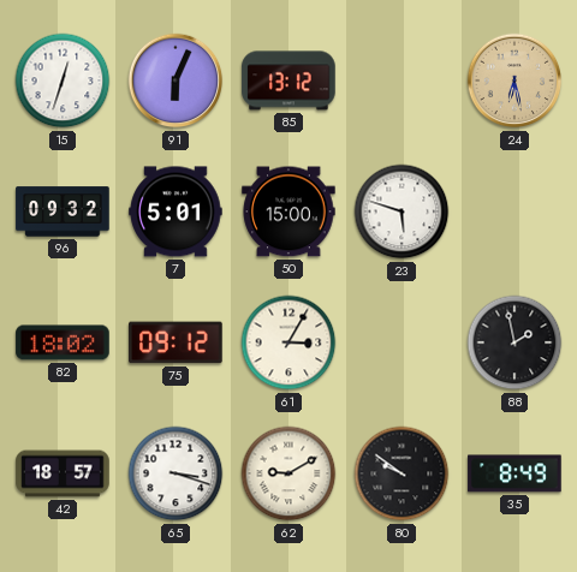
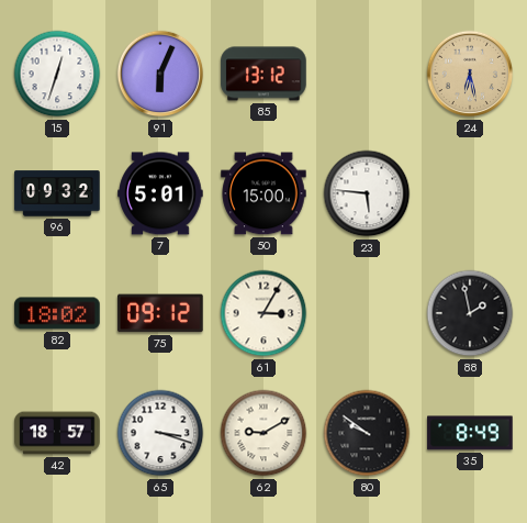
23: 5:48 -> 5:46 (367, 193)
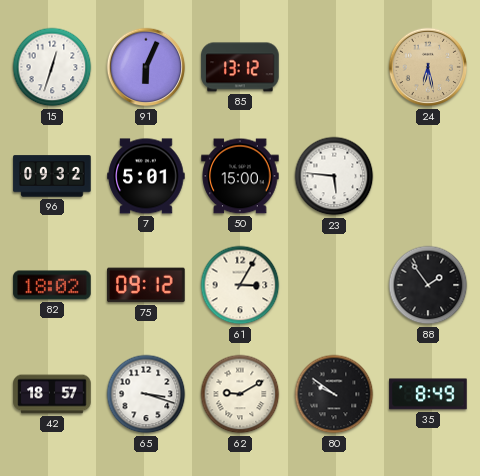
88: 1:58 -> 1:54 (428, 285)
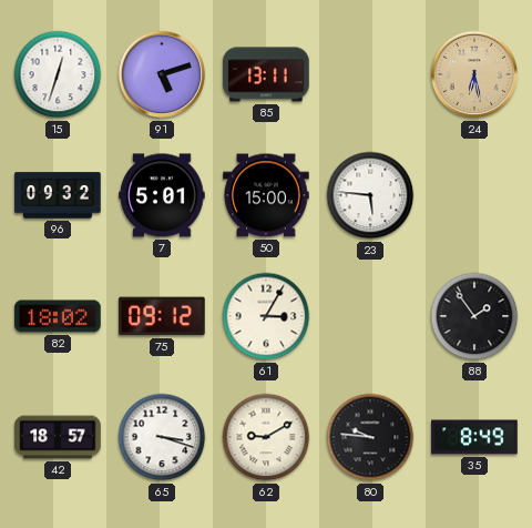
91: 6:04 -> 5:12 (162, 74)
85: 13:12 -> 13:11 (266, 74)
80: 9:51 -> 9:46 (370, 437)
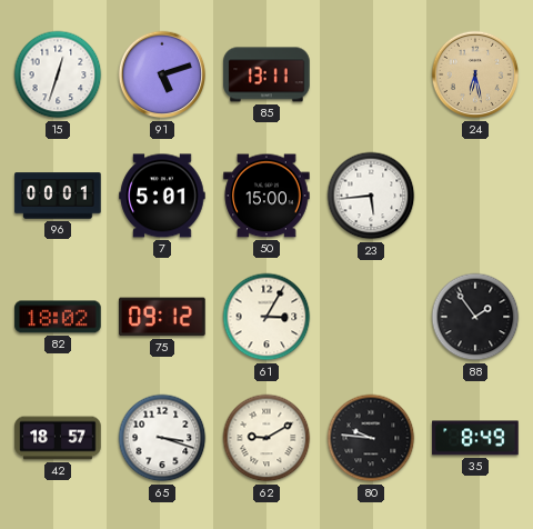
96: 09:32 -> 00:01 (58, 196)
23: 5:46 -> 5:44 (371, 196)
